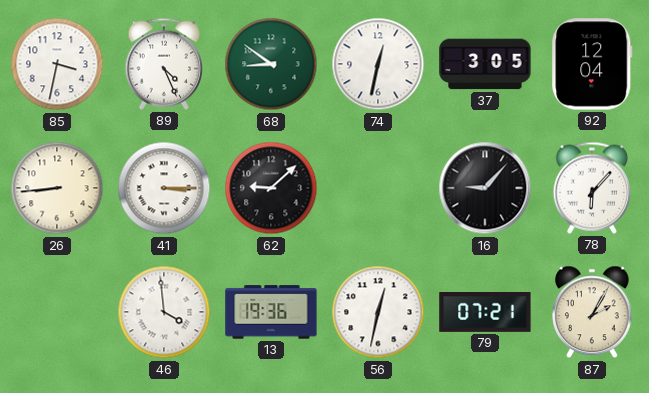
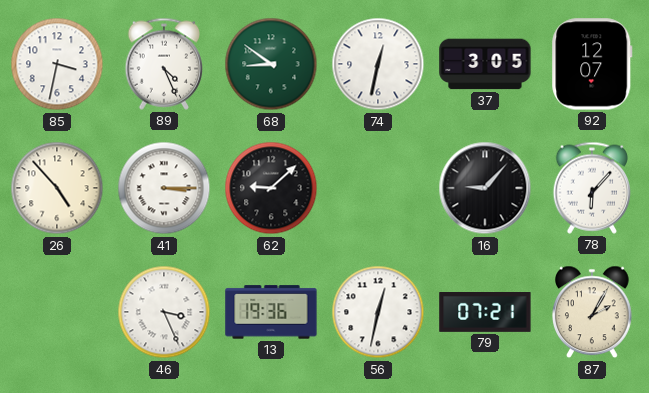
92: 12:04 -> 12:07 (592, 64)
26: 8:44 -> 4:53 (57, 188)
46: 3:59 -> 3:26 (164, 312)
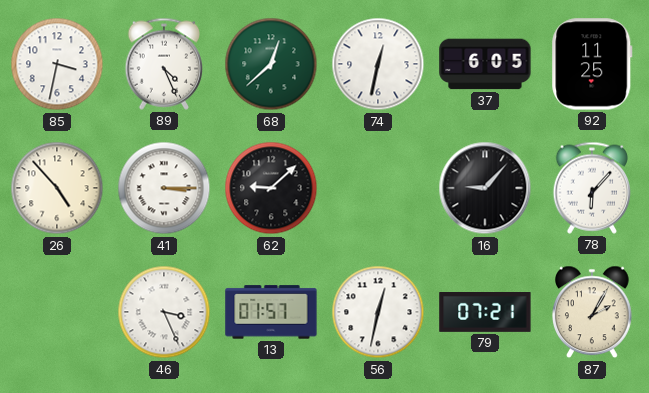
68: 8:51 -> 12:38 (271, 64)
37: 3:05 -> 6:05 (485, 64)
92: 12:07 -> 11:25 (592, 64)
13: 19:36 -> 01:57 (271, 312)
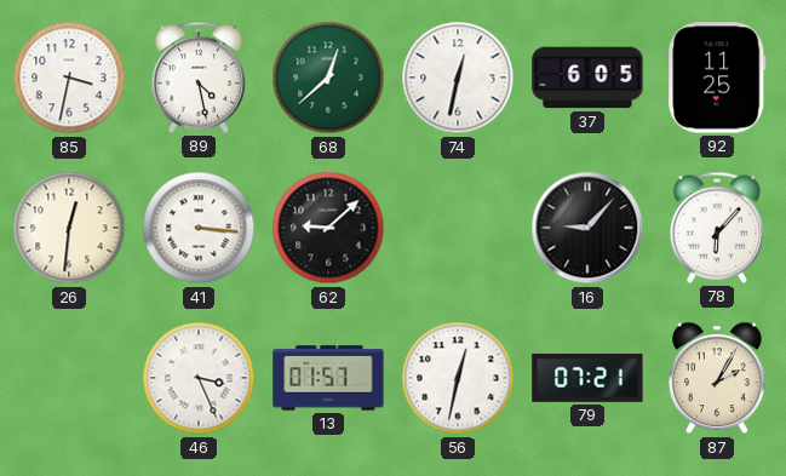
89: 4:26 -> 4:28 (197, 78)
26: 4:53 -> 12:31 (69, 228)
41: 3:15 -> 3:16 (199, 228)
